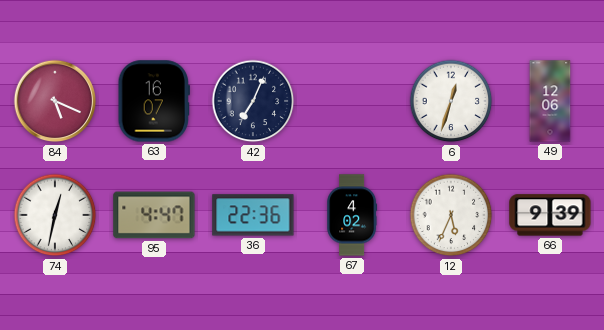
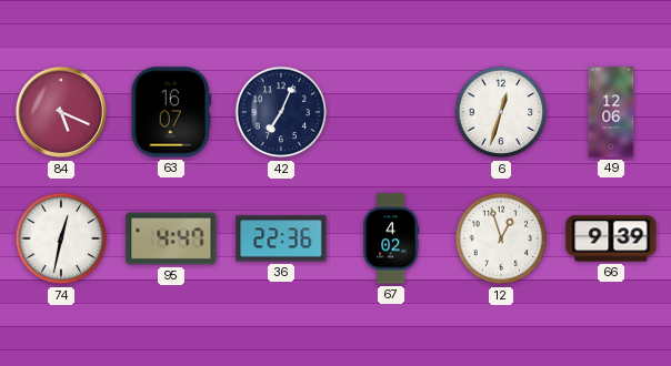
12: 5:34 -> 12:57 (501, 238)
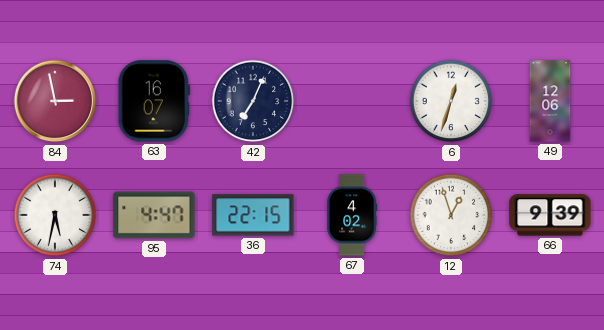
84: 5:19 -> 2:58 (55, 101)
74: 12:32 -> 5:32 (55, 215)
36: 22:36 -> 22:15 (253, 215)
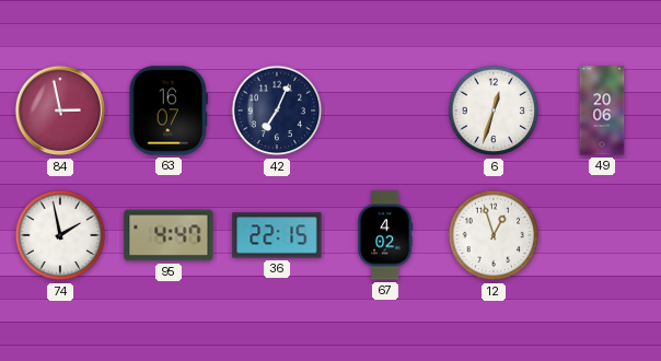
49: 12:06 -> 20:06 (602, 110)
74: 5:32 -> 1:58 (60, 235)
66: 9:39 -> none (550, 215)
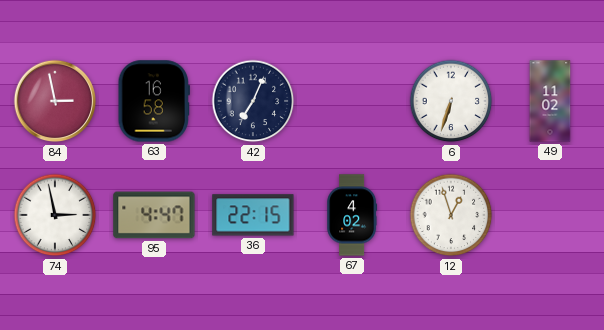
63: 16:07 -> 16:58 (153, 101)
6: 12:33 -> 6:33 (451, 101)
49: 20:06 -> 11:02 (550, 101)
74: 1:58 -> 2:58 (55, 215)
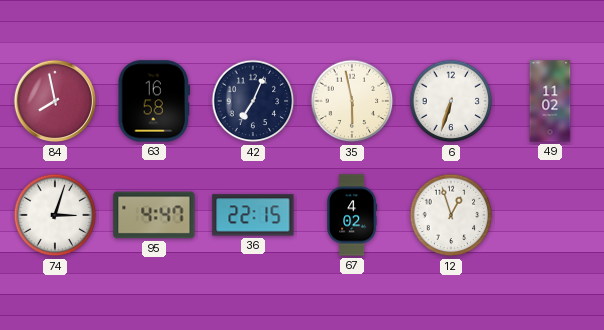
84: 2:58 -> 7:58 (55, 101)
35: none -> 5:58 (352, 101)
74: 2:58 -> 3:03 (55, 215)
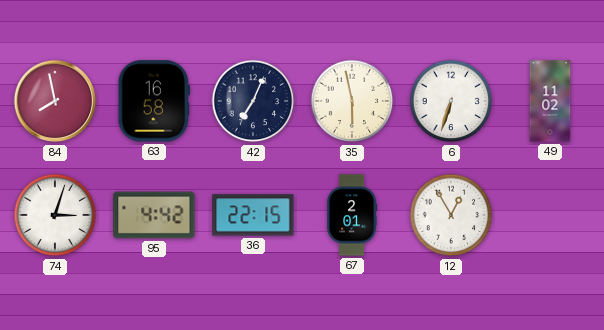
95: 4:47 -> 4:42 (154, 215)
67: 4:02 -> 2:01 (352, 215)
12: 12:57 -> 12:55 (451, 215)
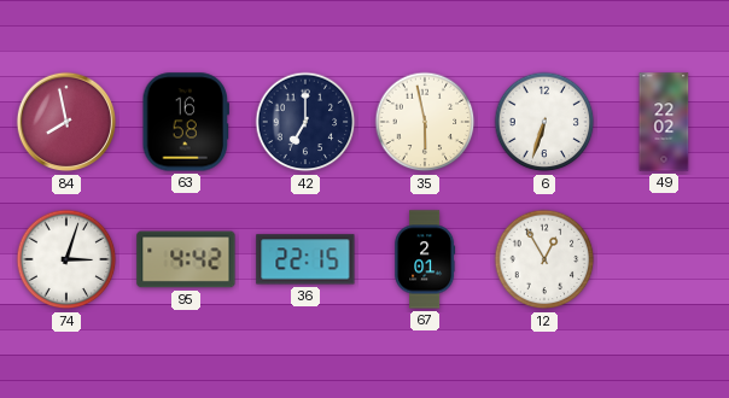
42: 7:04 -> 7:00 (305, 122)
49: 11:02 -> 22:02 (664, 122)
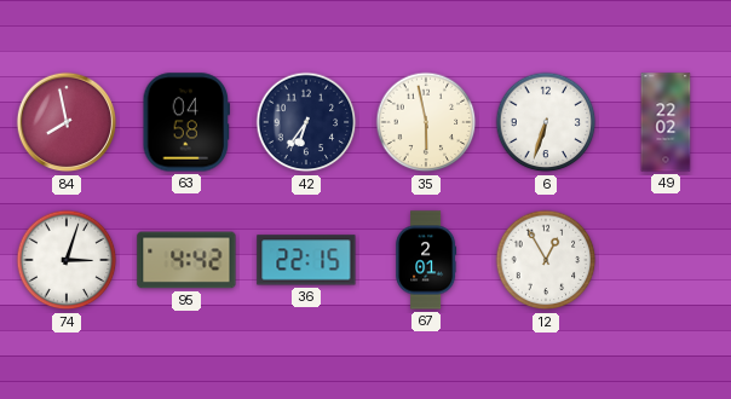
63: 16:58 -> 04:58 (185, 122)
42: 7:00 -> 6:36 (306, 122)
